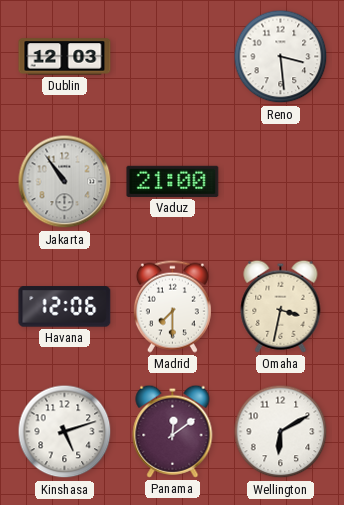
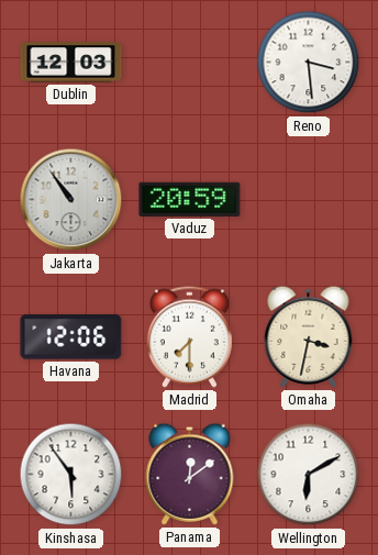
Vaduz: 21:00 -> 20:59 (190, 199)
Kinshasa: 5:12 -> 5:54 (71, 475)
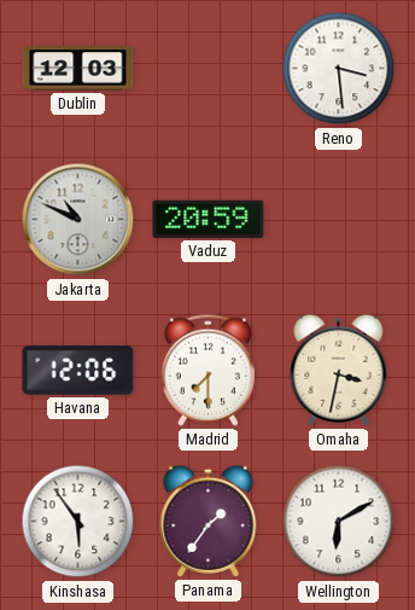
Jakarta: 10:54 -> 10:49 (78, 220)
Panama: 12:09 -> 1:36 (209, 521)
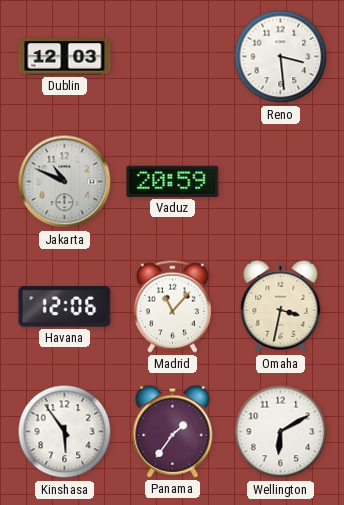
Madrid: 7:30 -> 11:07 (172, 306)
